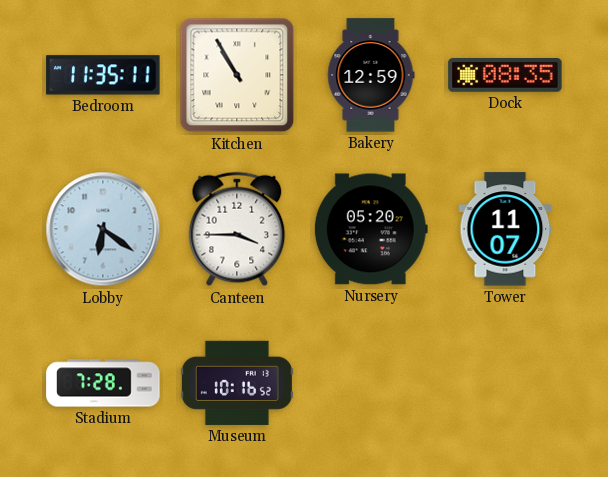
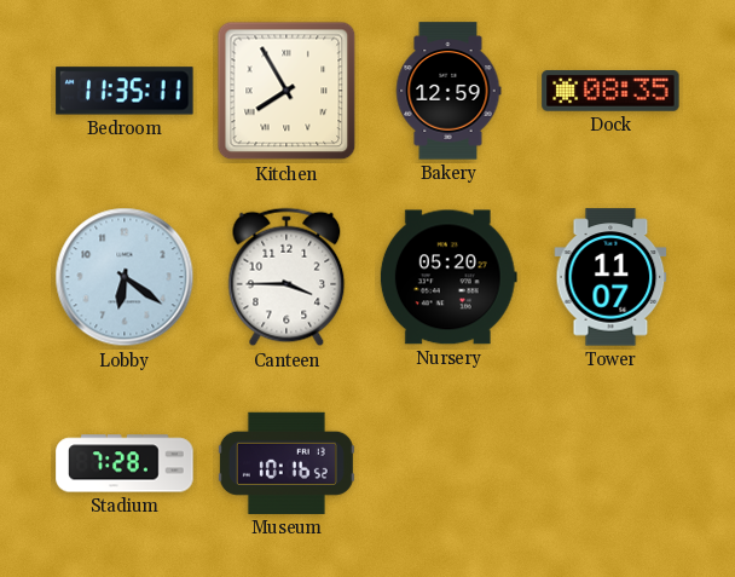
Kitchen: 10:55 -> 7:55 (287, 91)
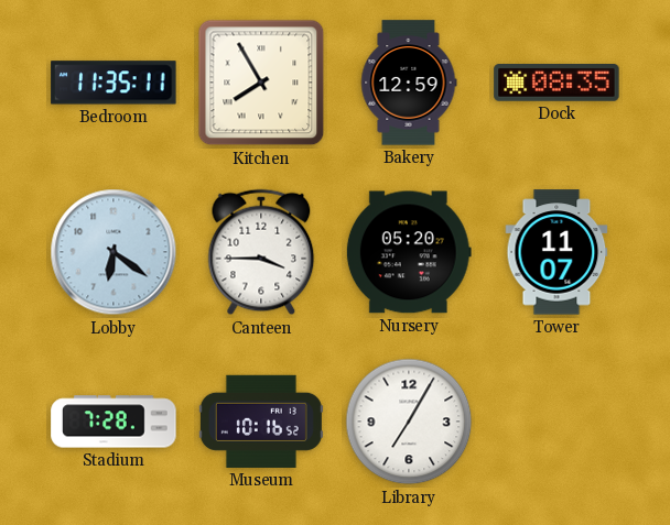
Library: none -> 7:05 (409, 422)
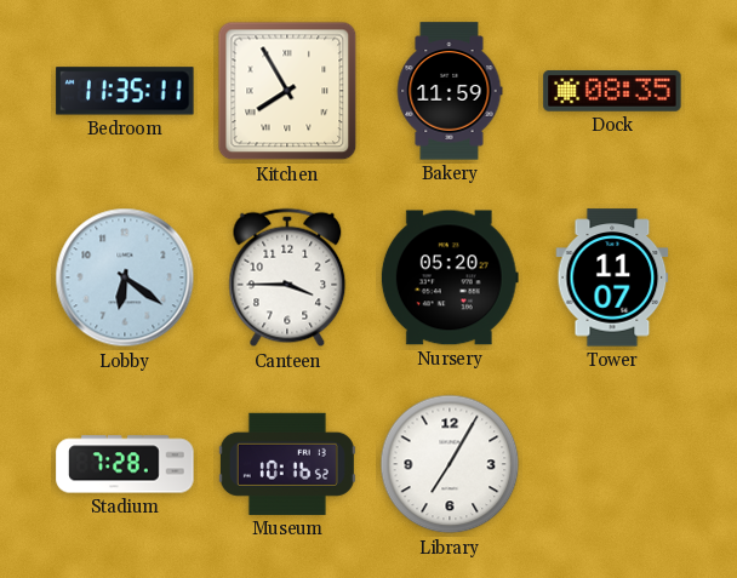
Bakery: 12:59 -> 11:59 (450, 91)
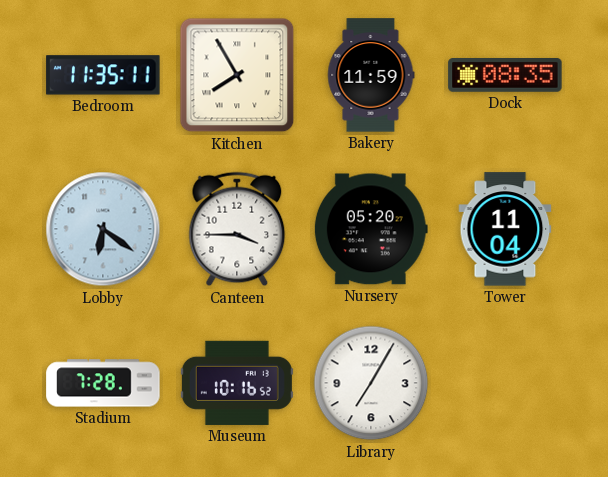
Tower: 11:07 -> 11:04 (505, 229)
